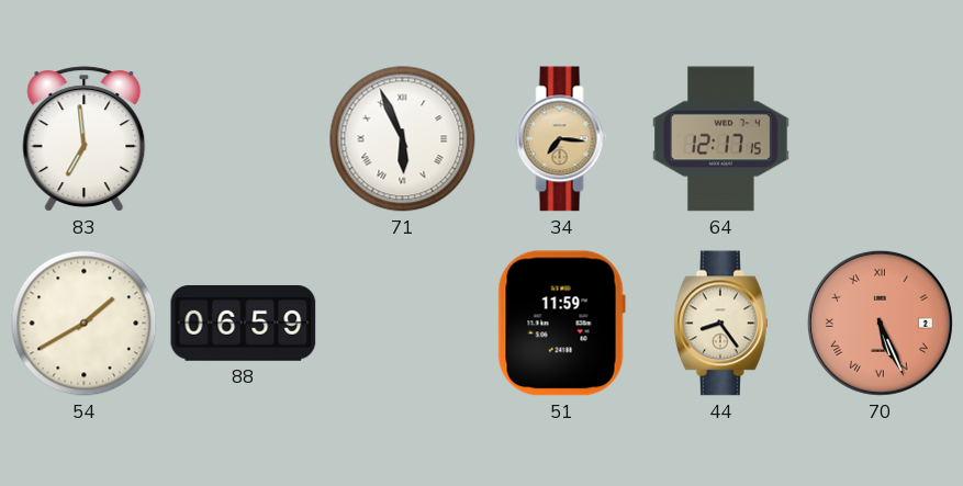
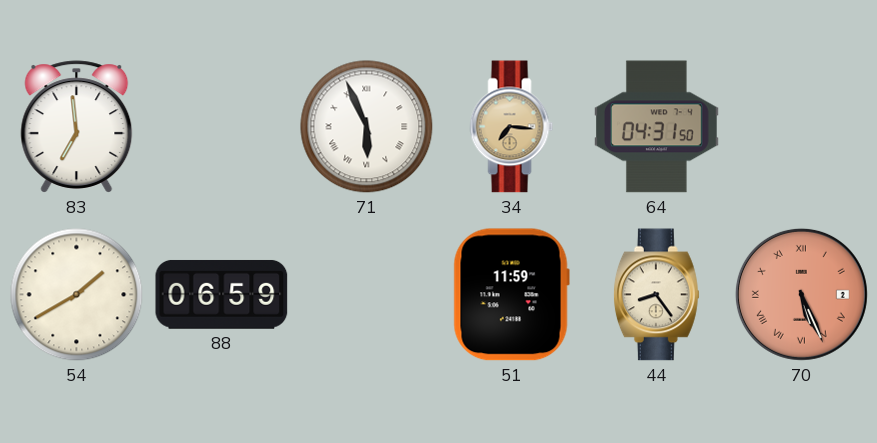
64: 12:17 -> 04:31 (657, 127)
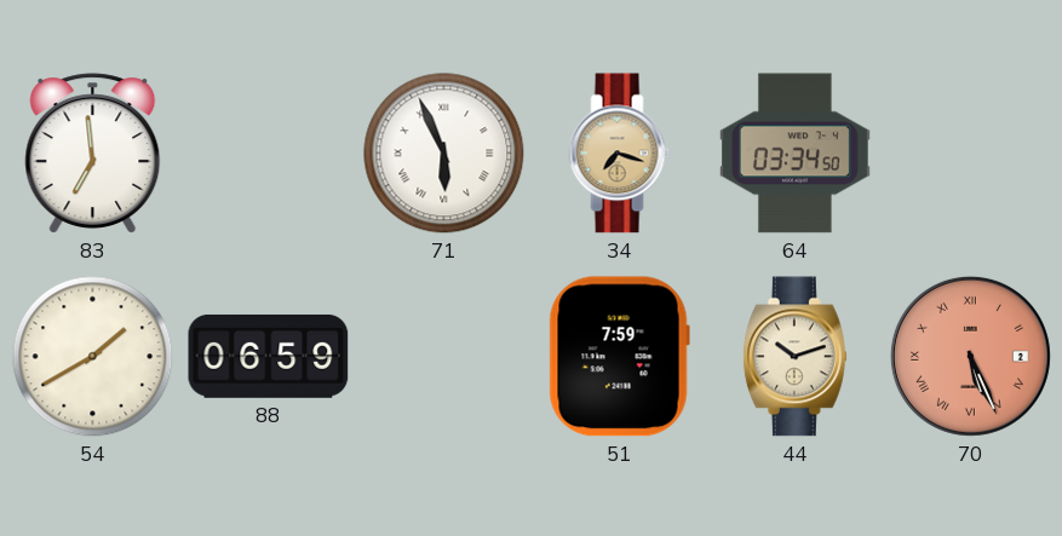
34: 7:16 -> 7:18 (620, 154)
64: 04:31 -> 03:34 (796, 154)
51: 11:59 -> 7:59 (619, 357)
44: 8:24 -> 10:12 (794, 357)
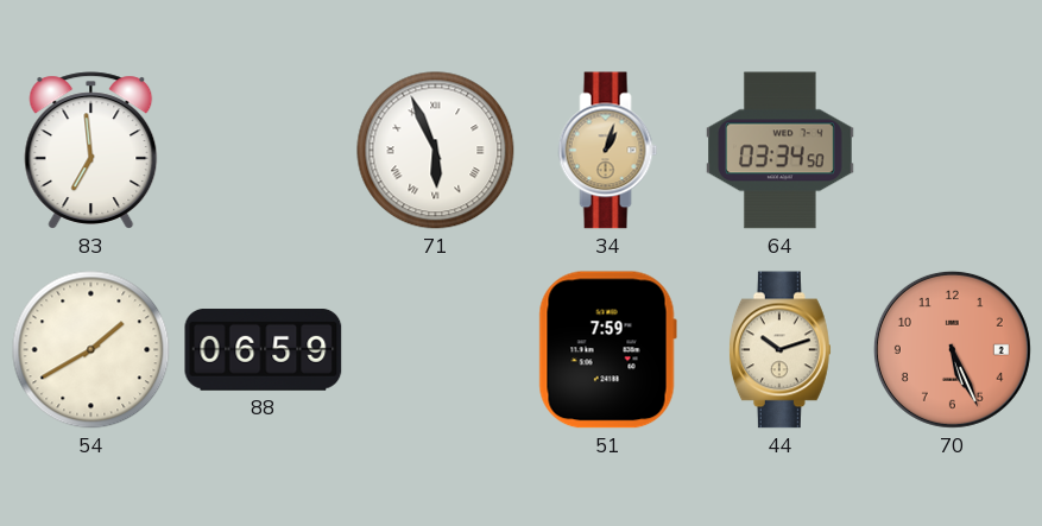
34: 7:18 -> 1:03 (608, 151)
70 numerals: Roman -> Arabic (952, 349)
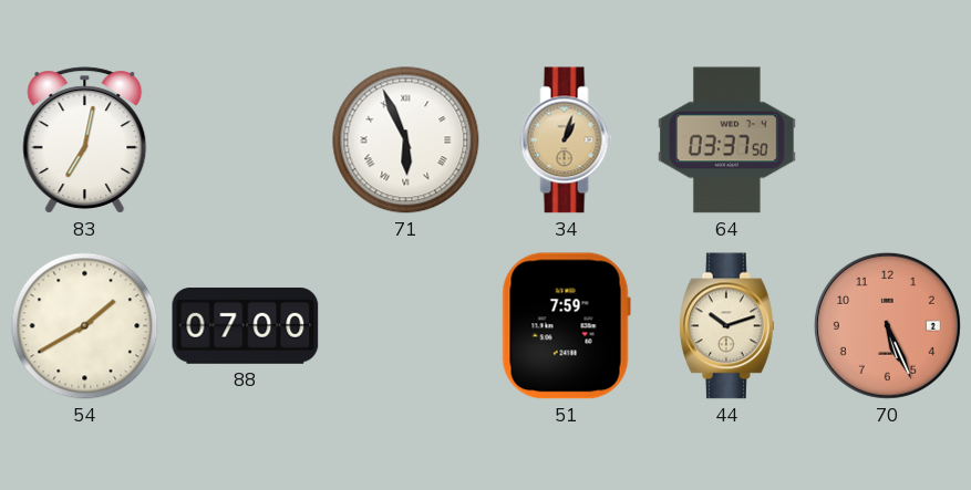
83: 6:59 -> 7:02 (85, 140)
64: 03:34 -> 03:37 (727, 140)
88: 06:59 -> 07:00 (246, 325)
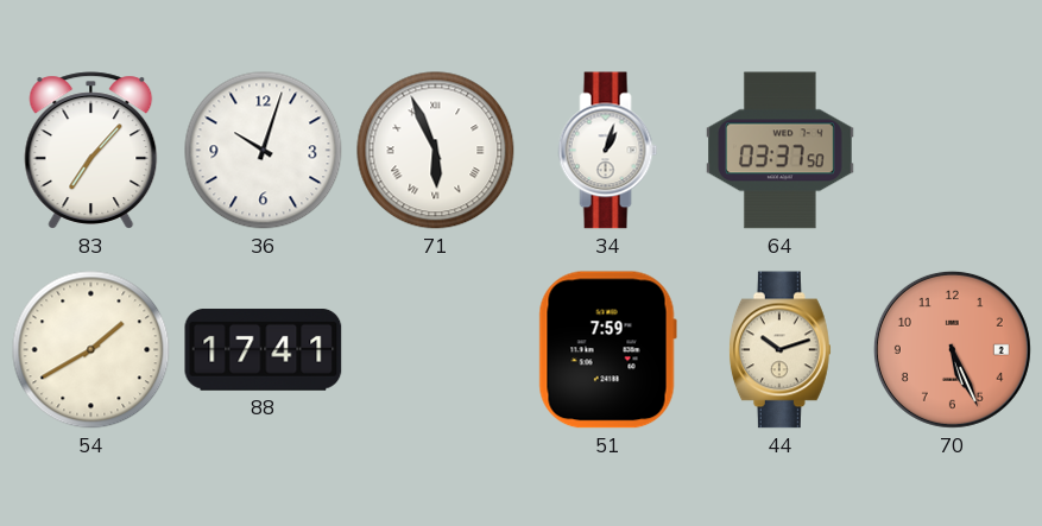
83: 7:02 -> 7:07 (91, 151)
36: none -> 10:03 (264, 151)
34 dial: champagne -> white (608, 151)
88: 07:00 -> 17:41 (264, 349)
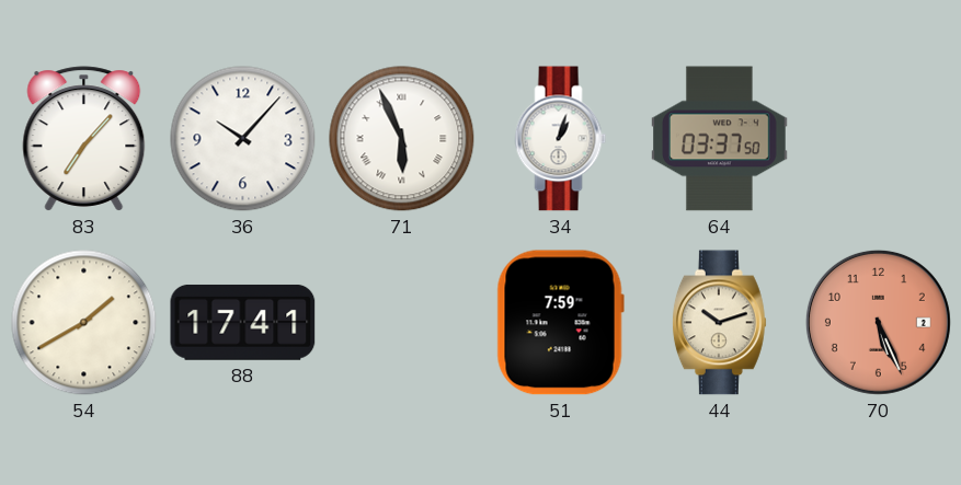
36: 10:03 -> 10:07 (243, 139)
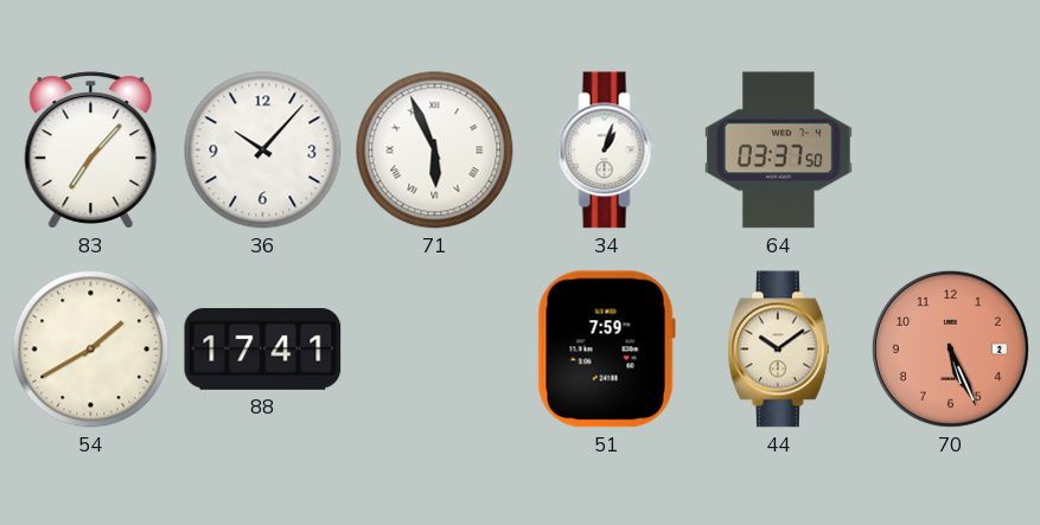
44: 10:12 -> 10:09 (778, 350)
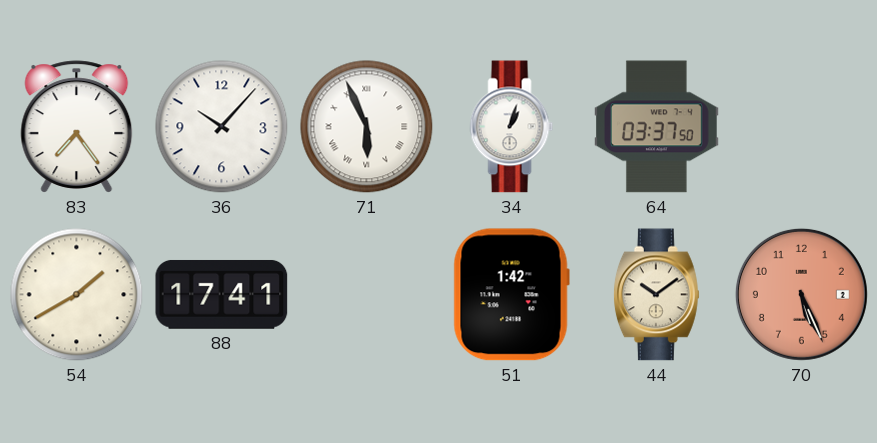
83: 7:07 -> 7:24 (77, 127)
51: 7:59 -> 1:42 (511, 295)
